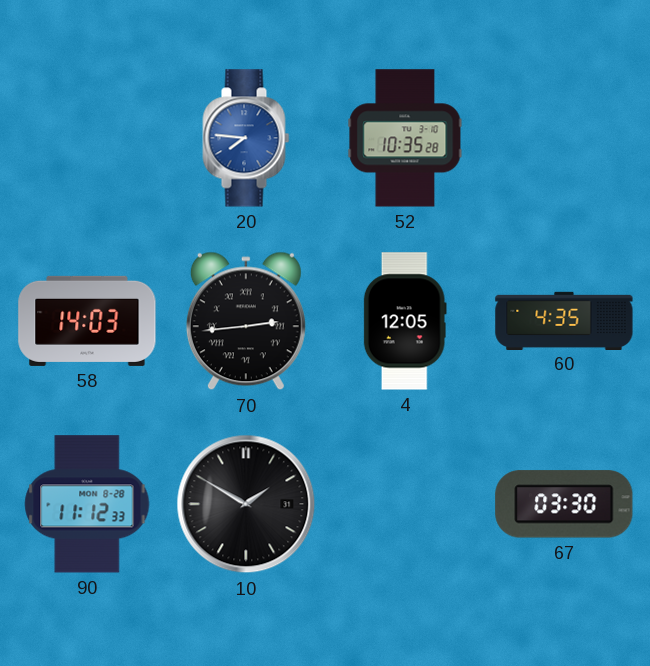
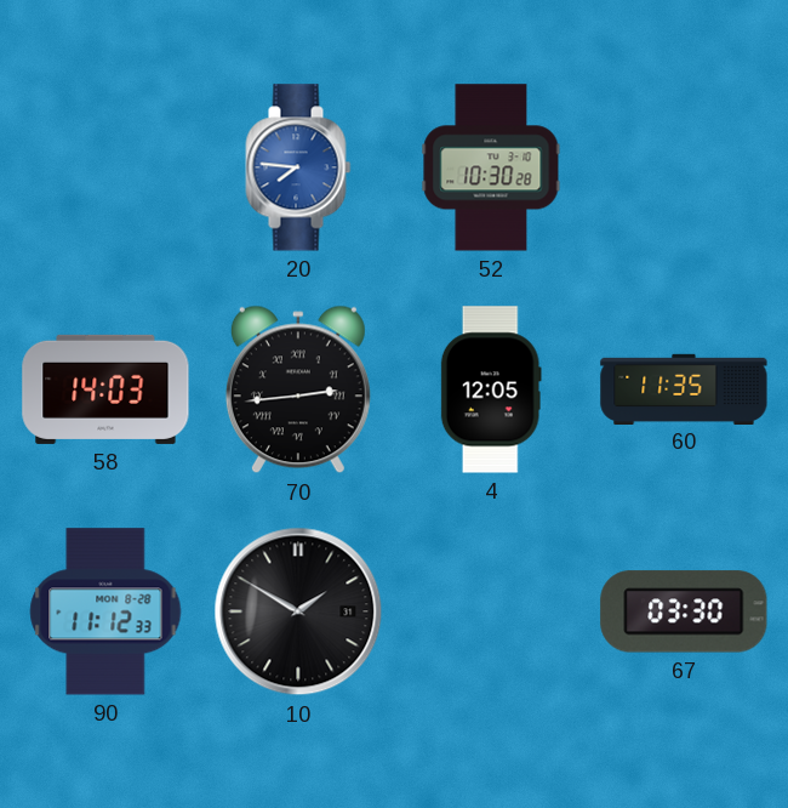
52: 10:35 -> 10:30 (491, 167)
60: 4:35 -> 11:35 (684, 388)
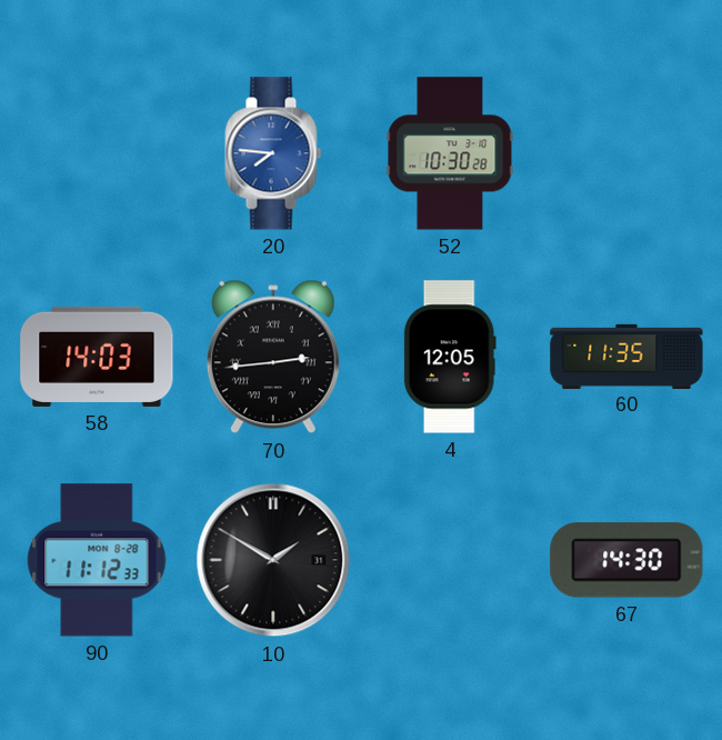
67: 03:30 -> 14:30 (626, 560)
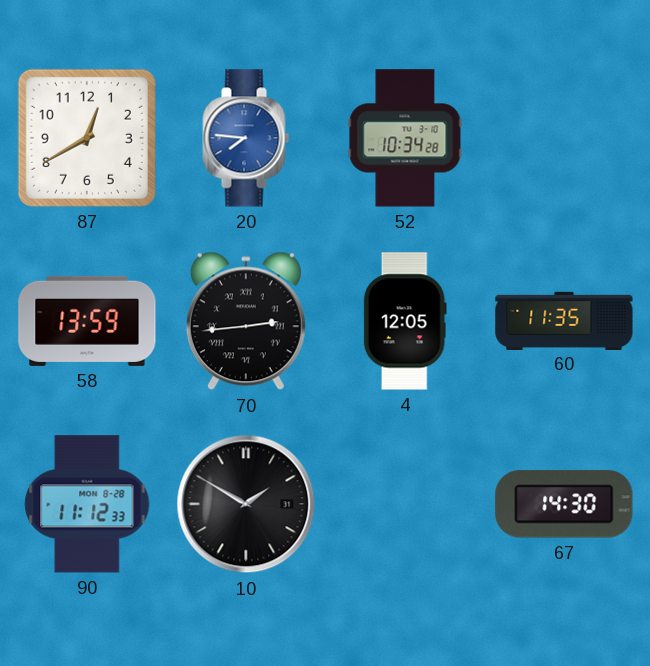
87: none -> 12:40 (87, 138)
52: 10:30 -> 10:34 (405, 138)
58: 14:03 -> 13:59 (87, 321)
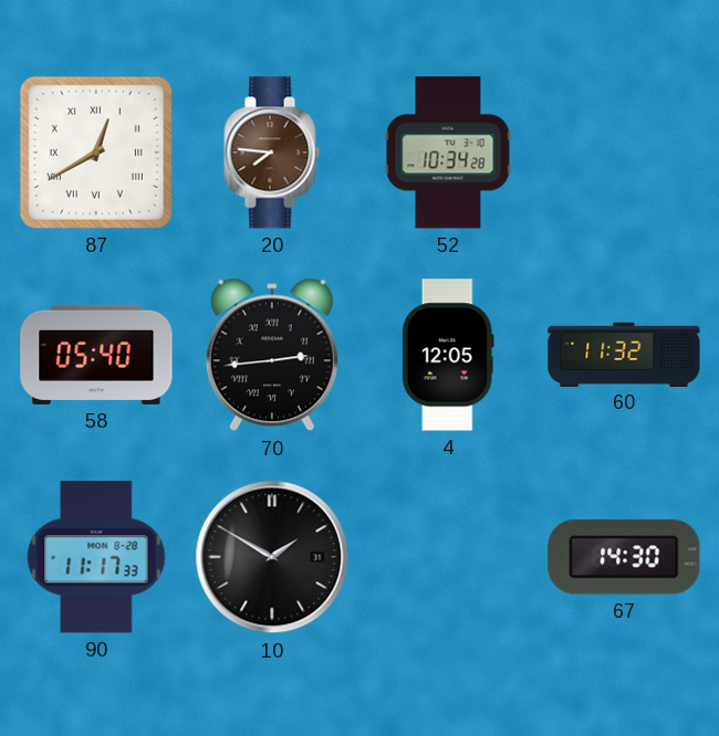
87 numerals: Arabic -> Roman (96, 153)
20 dial: blue -> brown (272, 153)
58: 13:59 -> 05:40 (96, 355)
60: 11:35 -> 11:32 (624, 354)
90: 11:12 -> 11:17 (96, 557)
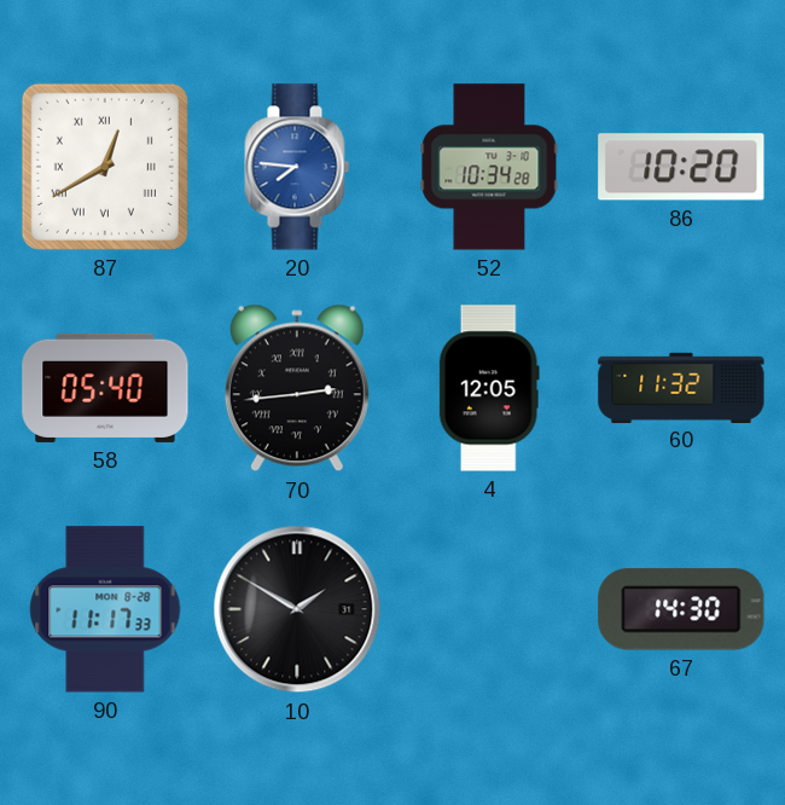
20 dial: brown -> blue (297, 167)
86: none -> 10:20 (681, 167)
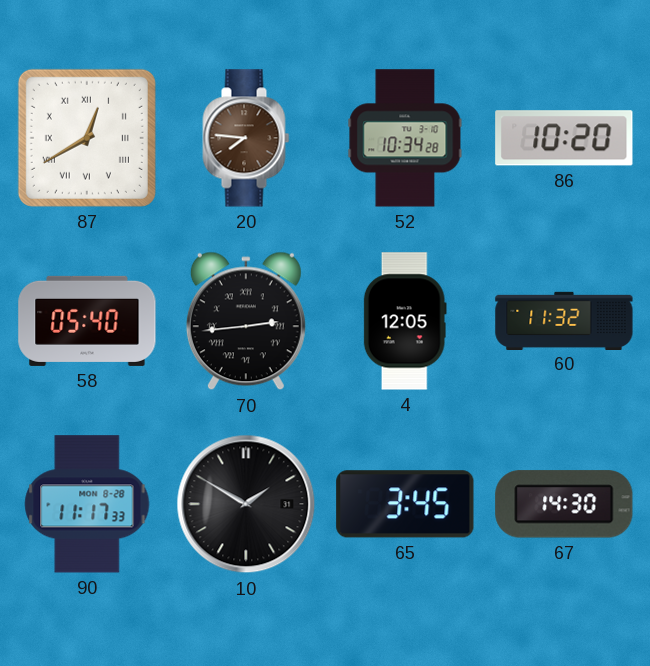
20 dial: blue -> brown (246, 138)
65: none -> 3:45 (405, 504)
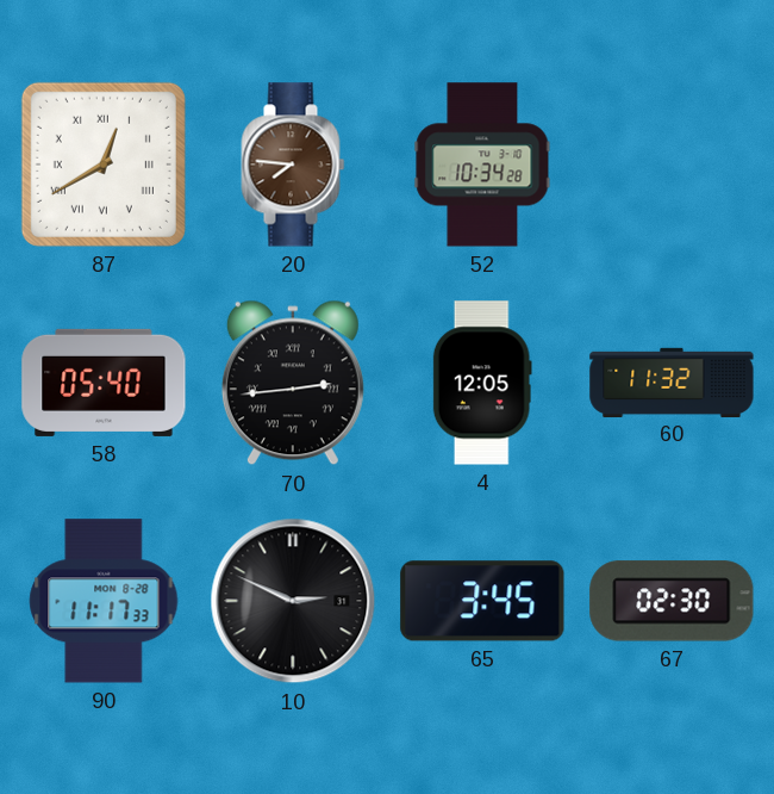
86: 10:20 -> none (564, 138)
10: 1:50 -> 2:49 (293, 601)
67: 14:30 -> 02:30 (672, 601)
